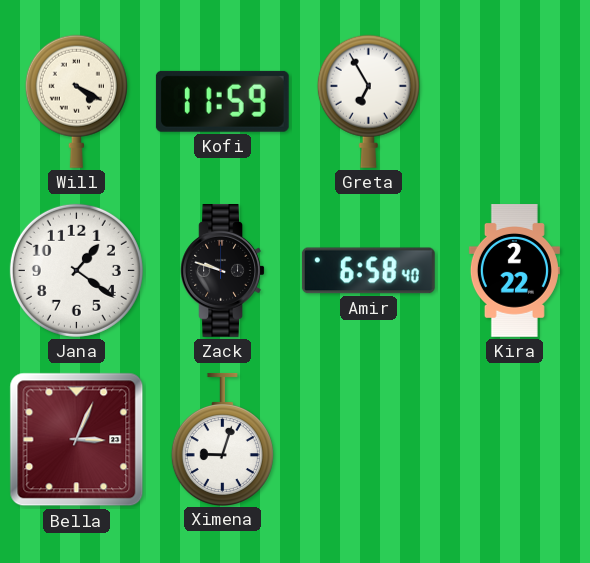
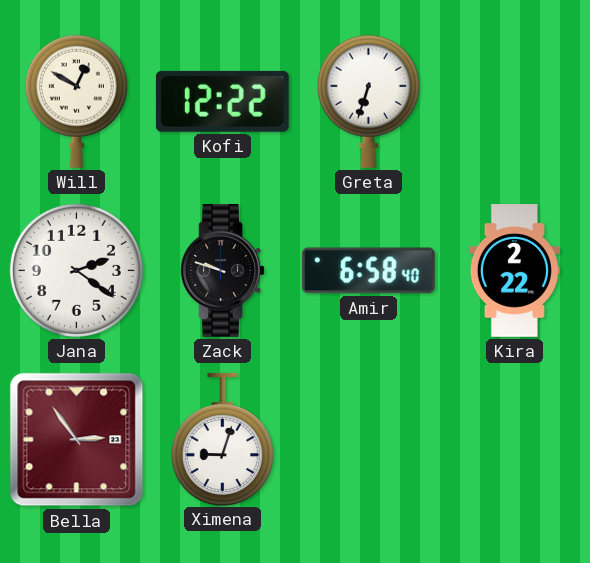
Will: 4:20 -> 12:50 (76, 101)
Kofi: 11:59 -> 12:22 (222, 101)
Greta: 6:55 -> 6:33 (368, 101)
Jana: 1:21 -> 2:21 (76, 270)
Bella: 3:04 -> 2:54 (77, 440)
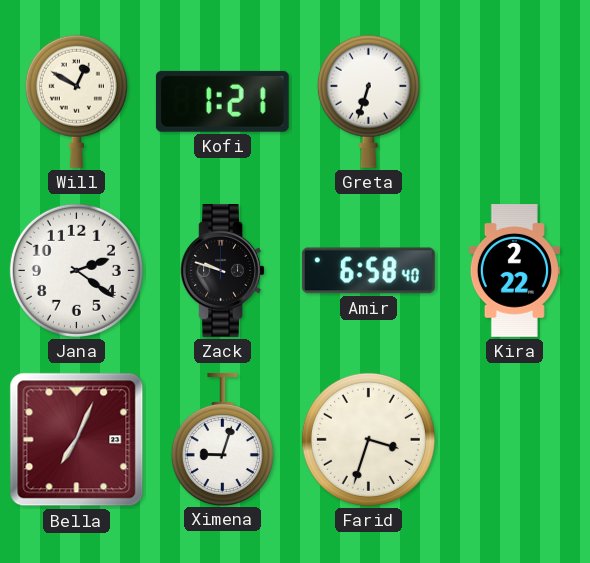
Kofi: 12:22 -> 1:21 (222, 101)
Bella: 2:54 -> 7:04 (77, 440)
Farid: none -> 3:33 (368, 439)
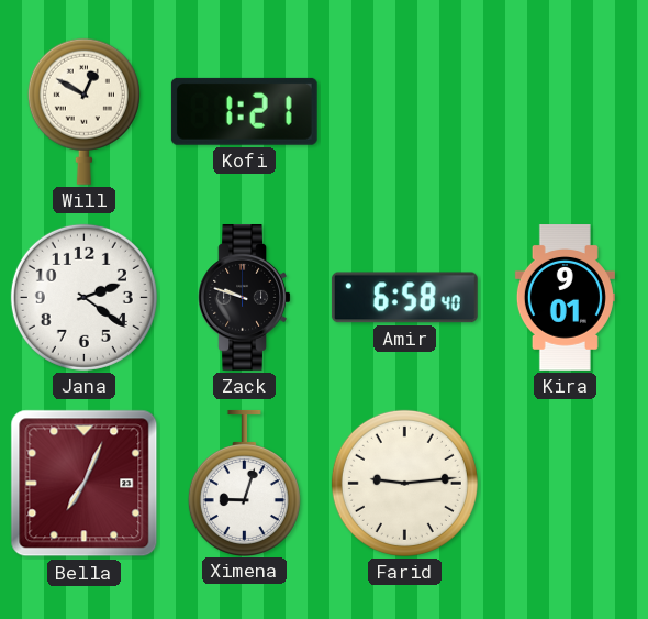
Greta: 6:33 -> none (368, 101)
Kira: 2:22 -> 9:01 (565, 298)
Farid: 3:33 -> 9:14 (404, 483)
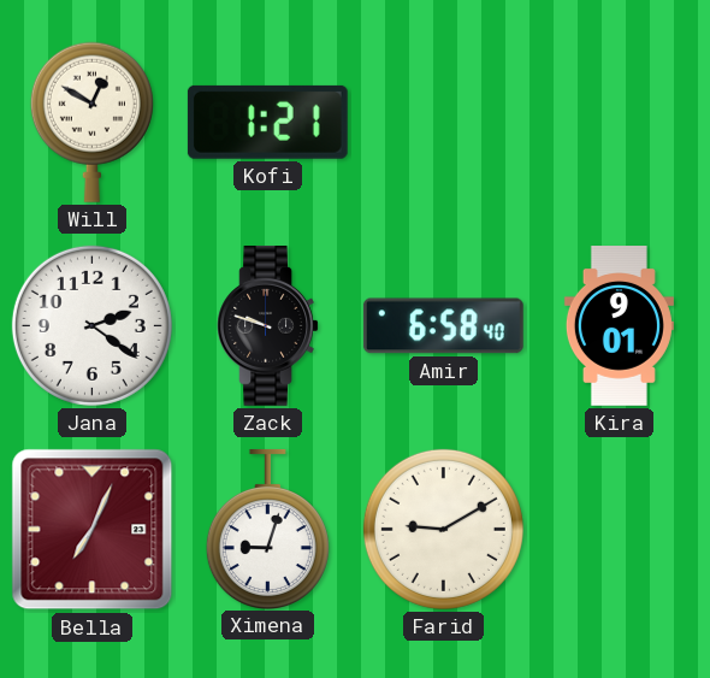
Farid: 9:14 -> 9:10 (443, 529)
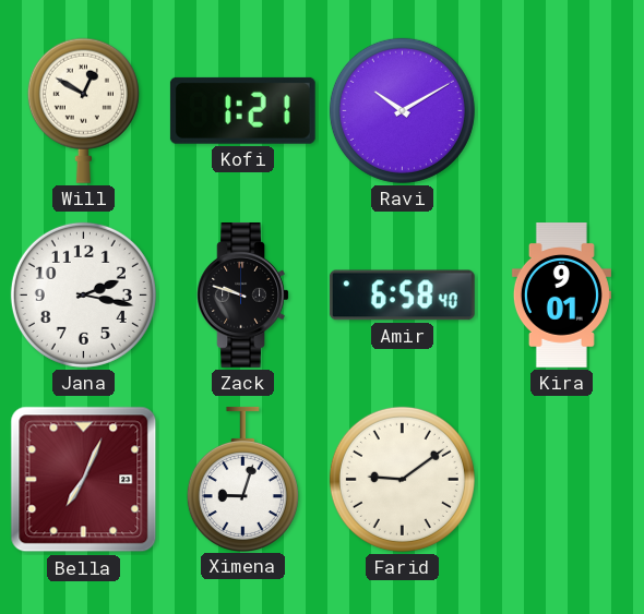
Ravi: none -> 10:10 (402, 110)
Jana: 2:21 -> 2:17 (83, 294)
Farid: 9:10 -> 9:09 (402, 479)
